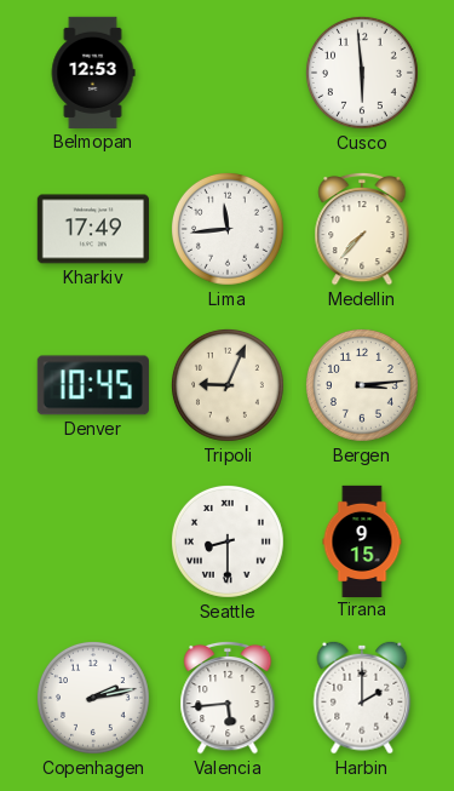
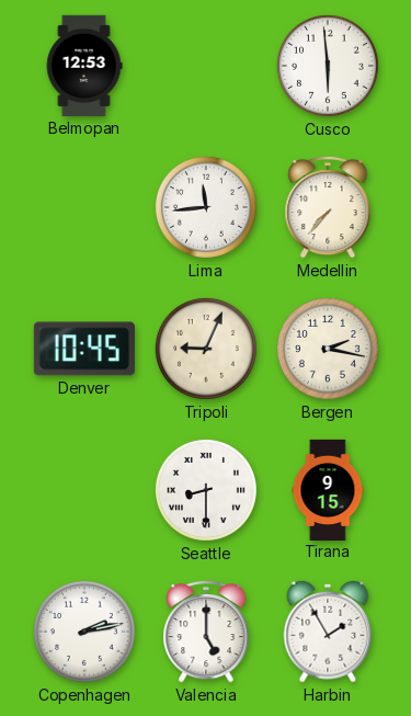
Kharkiv: 17:49 -> none (93, 229)
Bergen: 3:14 -> 2:17 (328, 349)
Valencia: 5:44 -> 5:00 (206, 632)
Harbin: 2:00 -> 1:55 (328, 632)
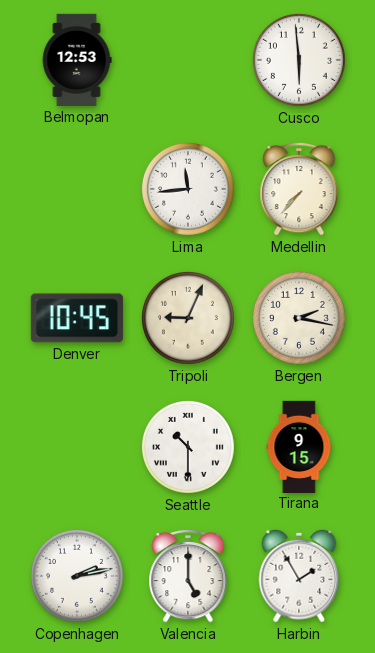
Seattle: 8:30 -> 10:30 (188, 447)
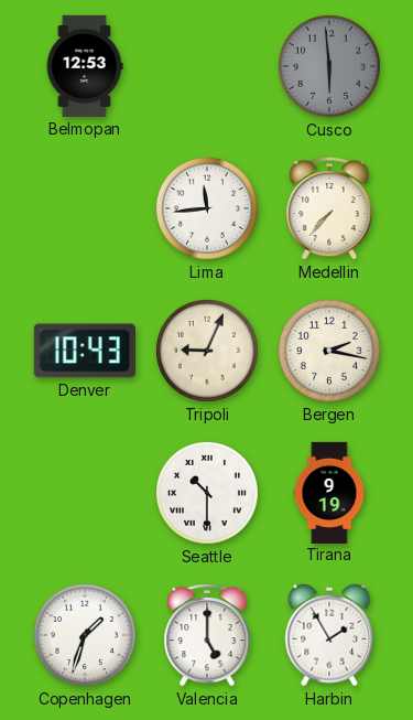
Cusco dial: white -> grey (329, 66)
Denver: 10:45 -> 10:43 (85, 351)
Tirana: 9:15 -> 9:19 (329, 492)
Copenhagen: 2:13 -> 1:33 (85, 635)
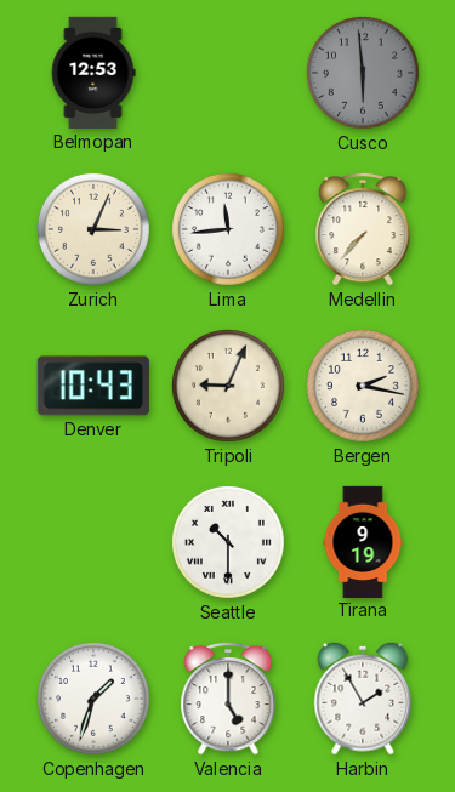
Zurich: none -> 3:04 (93, 229)
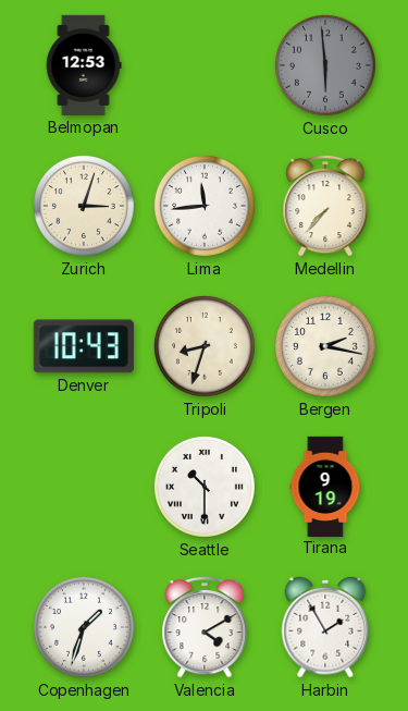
Zurich: 3:04 -> 3:03 (84, 206)
Tripoli: 9:04 -> 8:33 (205, 346)
Valencia: 5:00 -> 4:10 (205, 627)
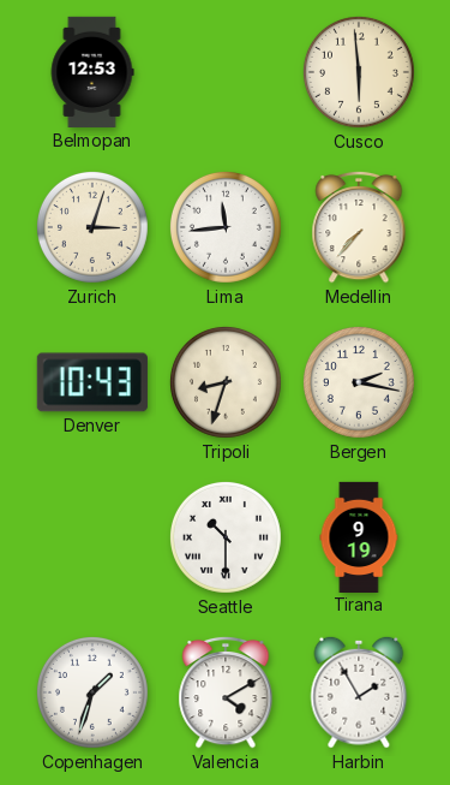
Cusco dial: grey -> cream (359, 72)
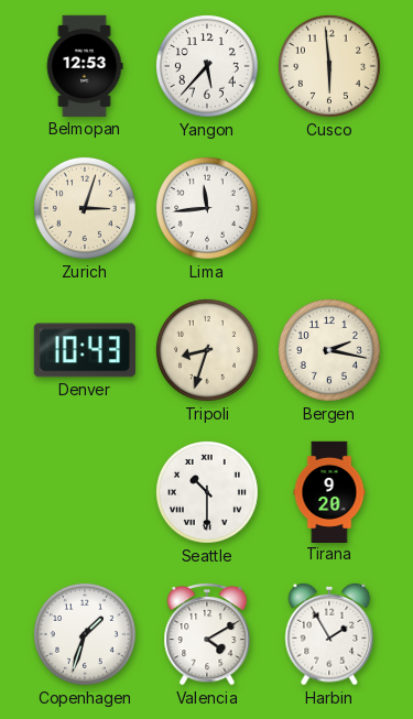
Yangon: none -> 5:37 (207, 66)
Medellin: 7:37 -> none (359, 227)
Tirana: 9:19 -> 9:20 (329, 491)
